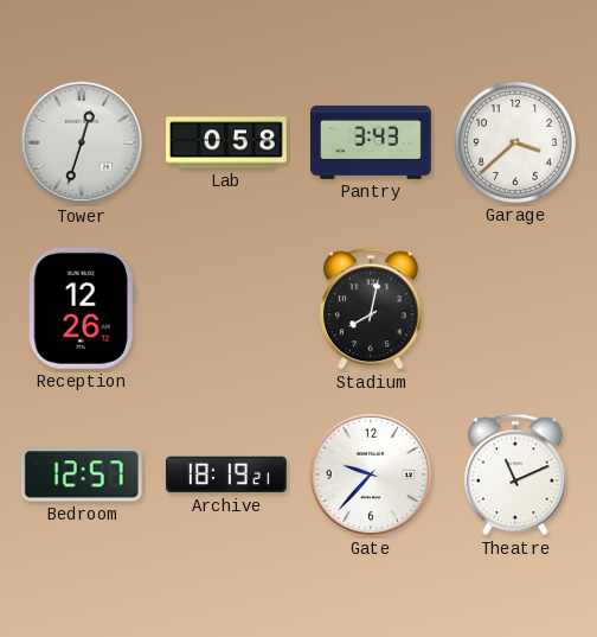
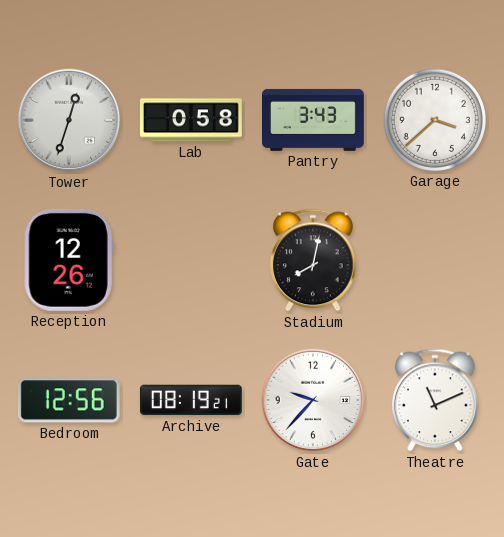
Bedroom: 12:57 -> 12:56 (69, 400)
Archive: 18:19 -> 08:19 (191, 400)
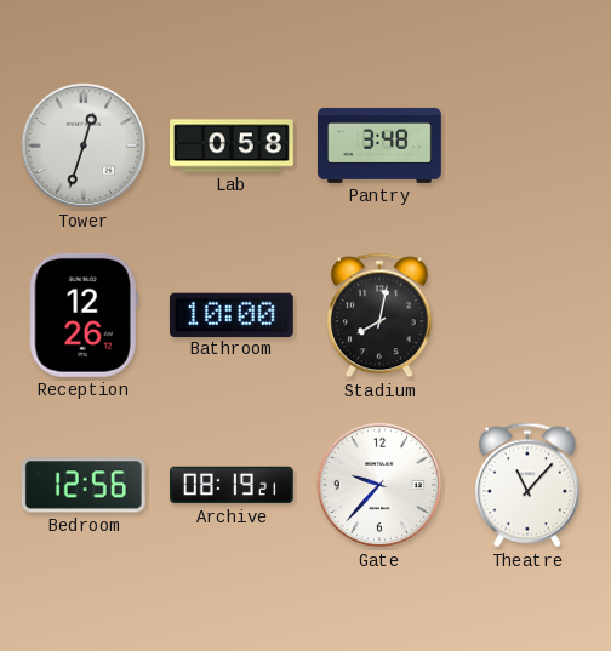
Pantry: 3:43 -> 3:48 (381, 145)
Garage: 3:38 -> none (435, 120)
Bathroom: none -> 10:00 (232, 314)
Theatre: 11:11 -> 11:07 (527, 485)
